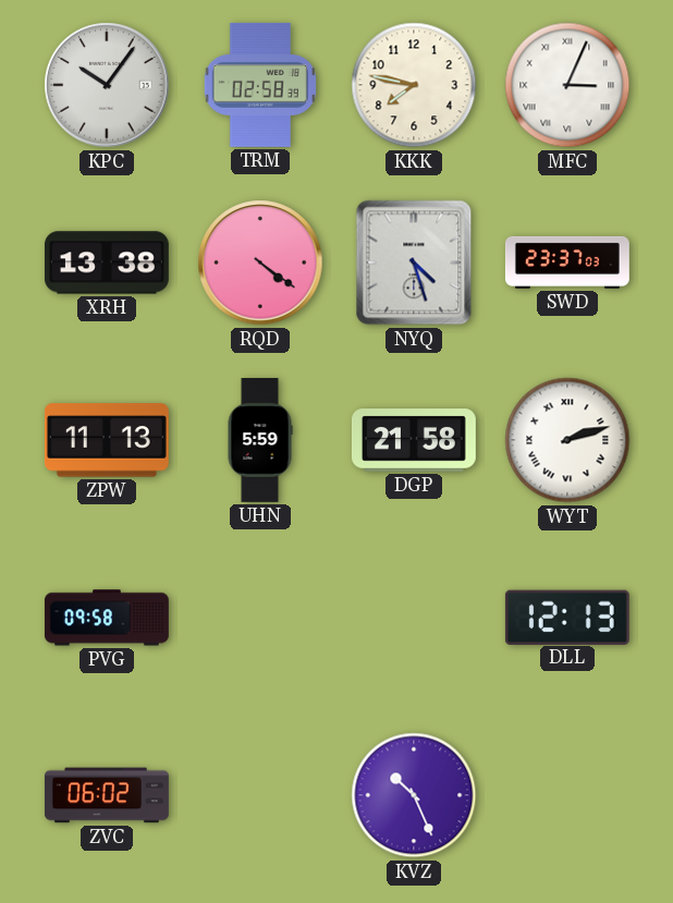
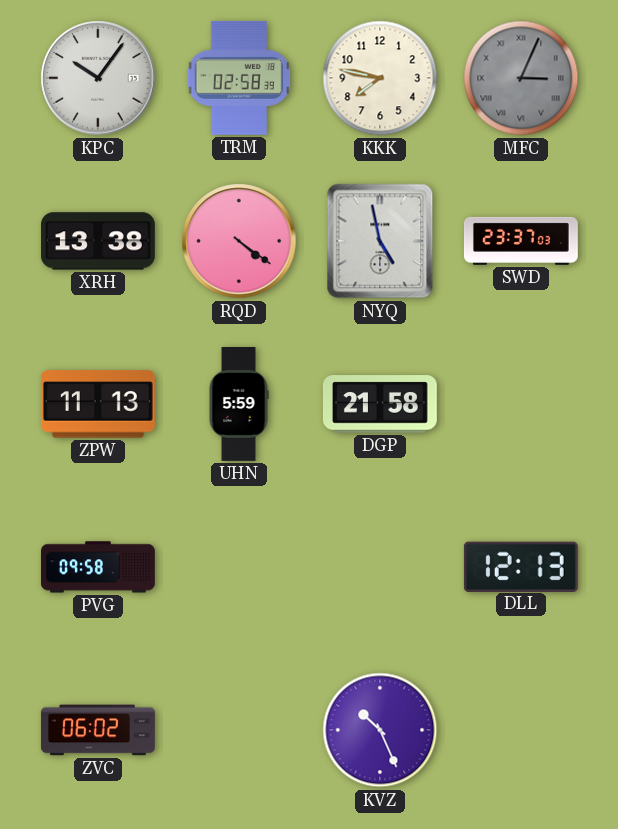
MFC dial: white -> grey (521, 78)
NYQ: 4:27 -> 4:58 (380, 241)
WYT: 2:12 -> none (567, 440)
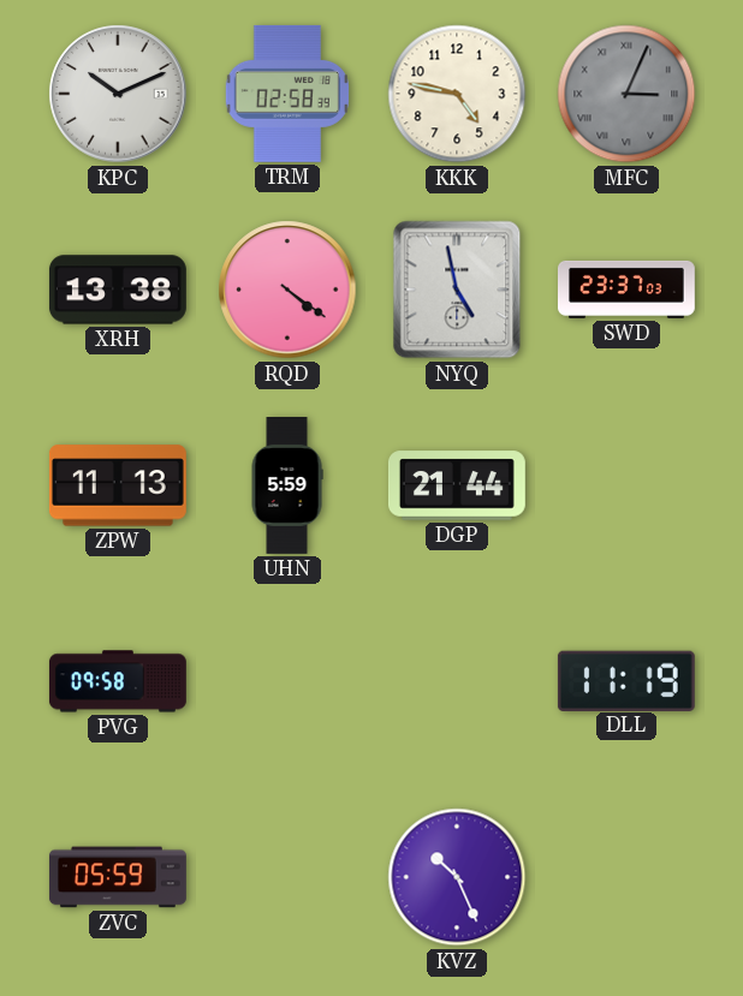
KPC: 10:06 -> 10:11 (118, 94)
KKK: 7:47 -> 4:47 (457, 94)
DGP: 21:58 -> 21:44 (457, 485)
DLL: 12:13 -> 11:19 (626, 680)
ZVC: 06:02 -> 05:59 (118, 877)
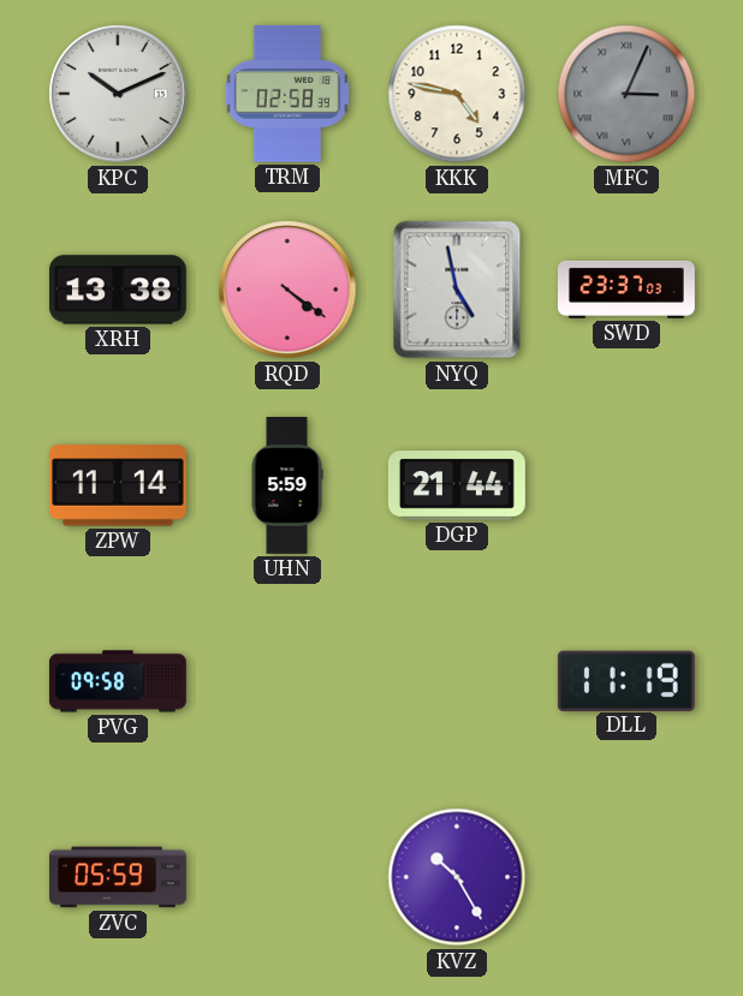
ZPW: 11:13 -> 11:14 (118, 485)
KVZ: 10:26 -> 10:25 (457, 877)
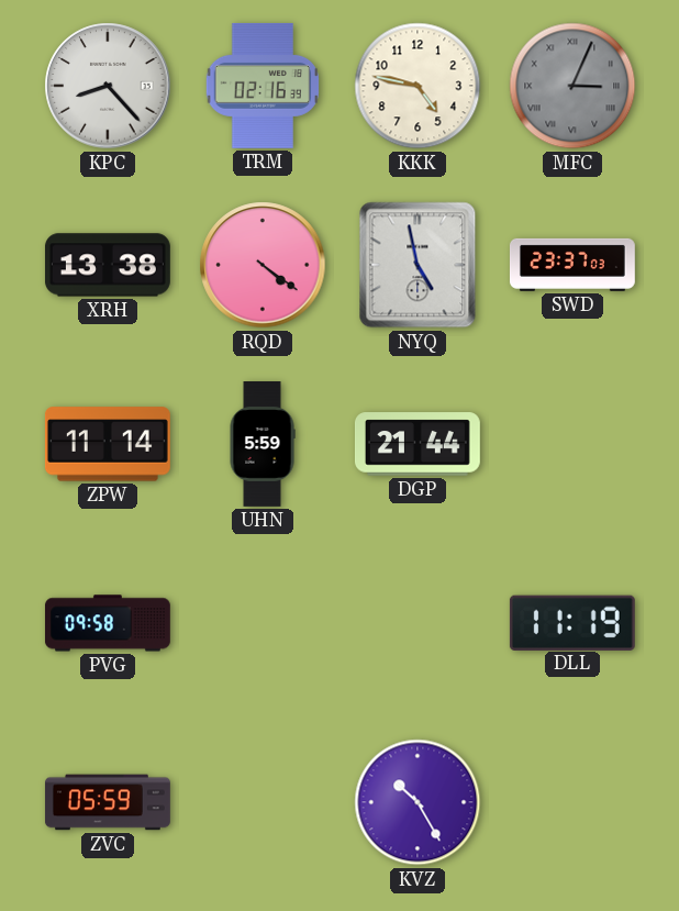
KPC: 10:11 -> 8:23 (108, 86)
TRM: 02:58 -> 02:16 (263, 86)
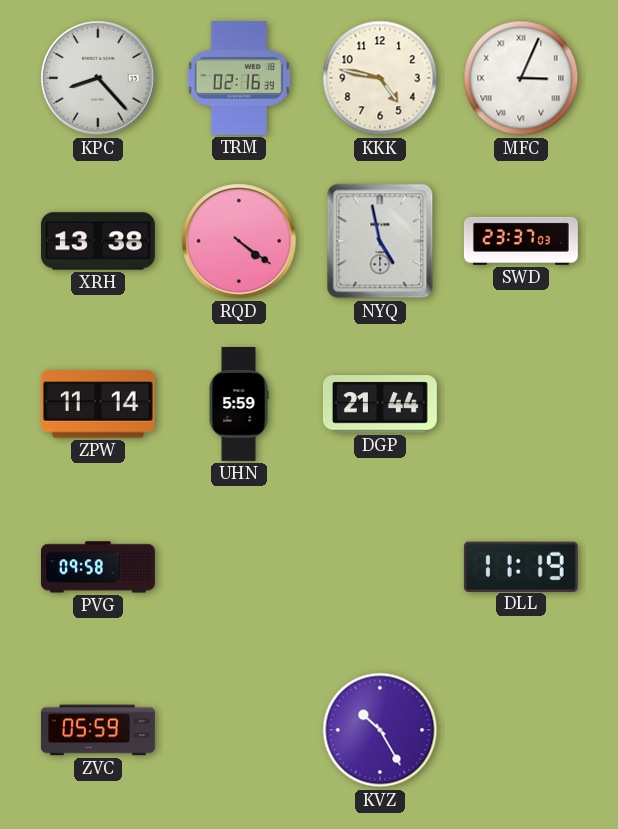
MFC dial: grey -> white (521, 78)
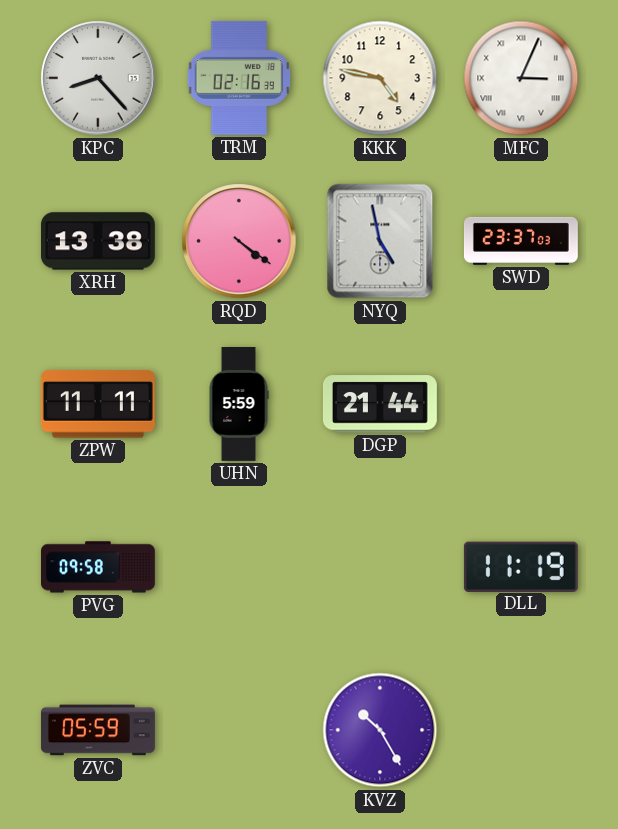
ZPW: 11:14 -> 11:11 (98, 404)
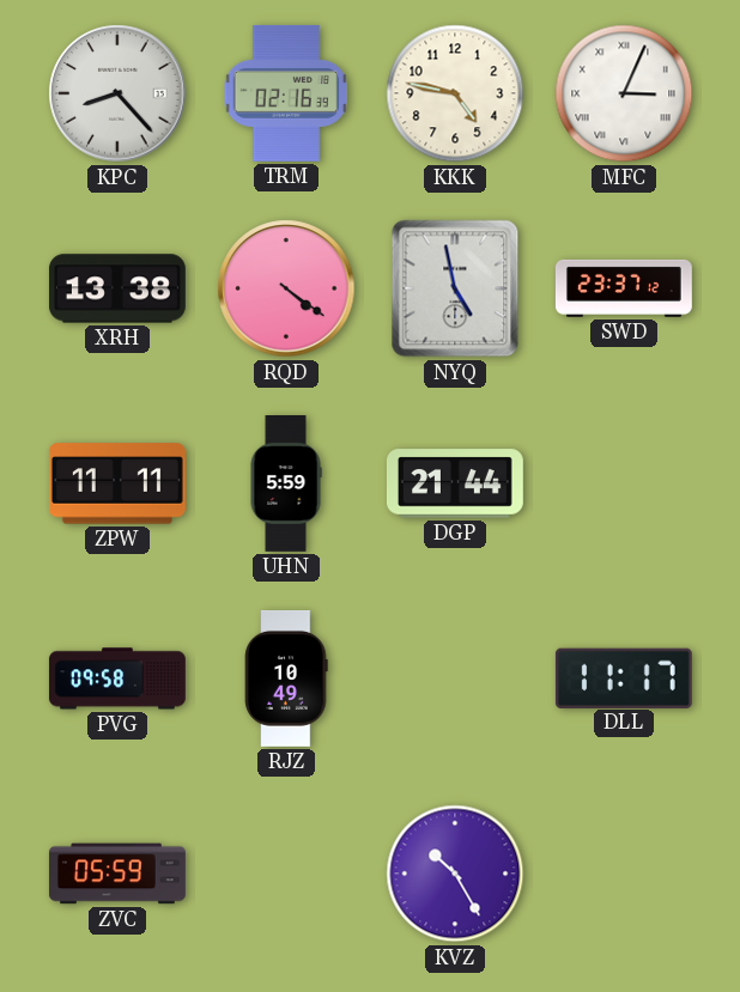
SWD: 23:37:03 -> 23:37:12 (624, 288)
RJZ: none -> 10:49 (286, 678)
DLL: 11:19 -> 11:17 (624, 677)
